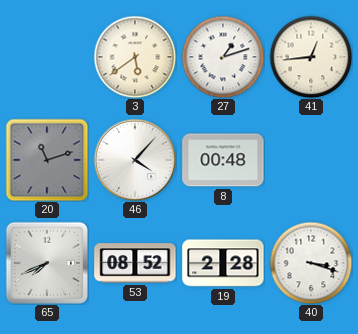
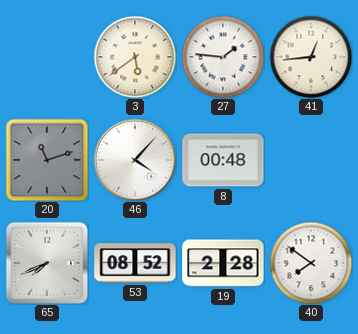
27: 1:12 -> 1:46 (223, 57)
40: 3:18 -> 7:51 (311, 263)
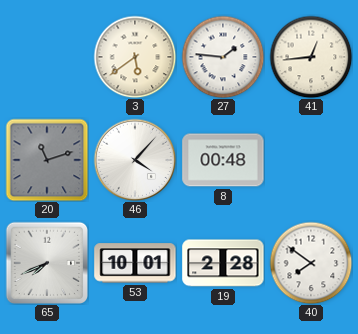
53: 08:52 -> 10:01 (135, 263)
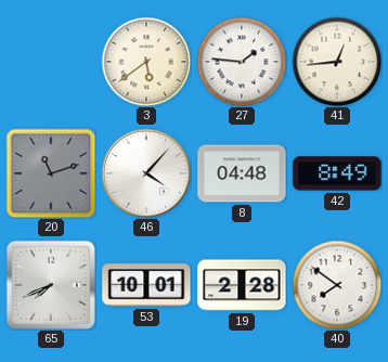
8: 00:48 -> 04:48 (242, 173)
42: none -> 8:49 (337, 173)
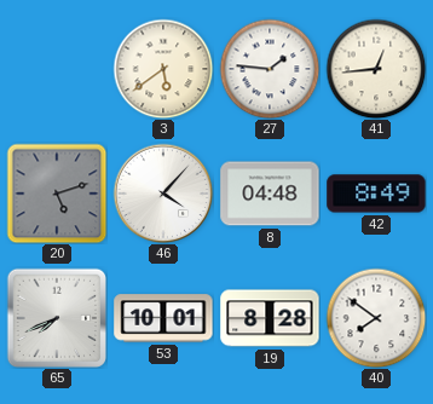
20: 11:12 -> 5:12 (57, 194)
19: 2:28 -> 8:28 (270, 318)
